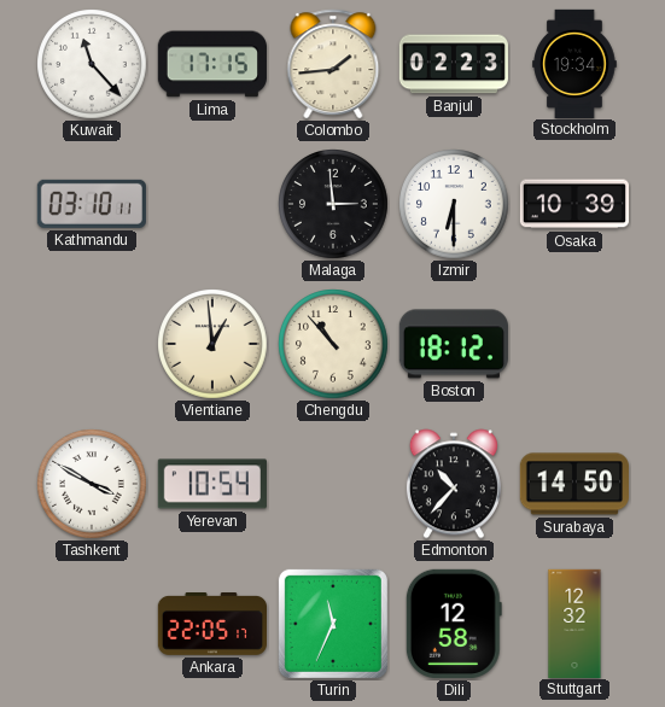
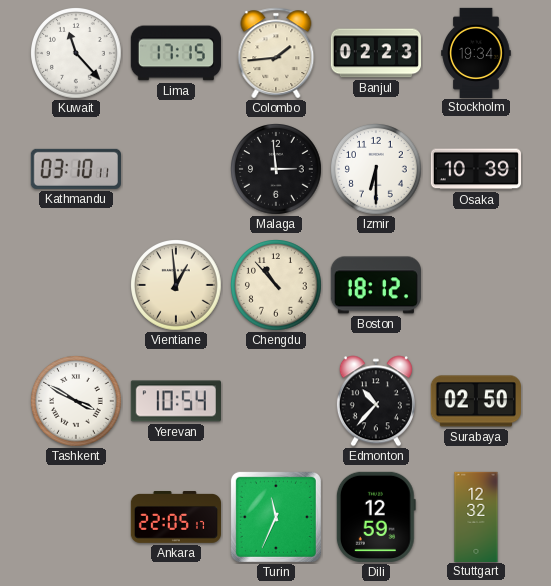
Surabaya: 14:50 -> 02:50 (475, 401)
Dili: 12:58 -> 12:59 (376, 517)
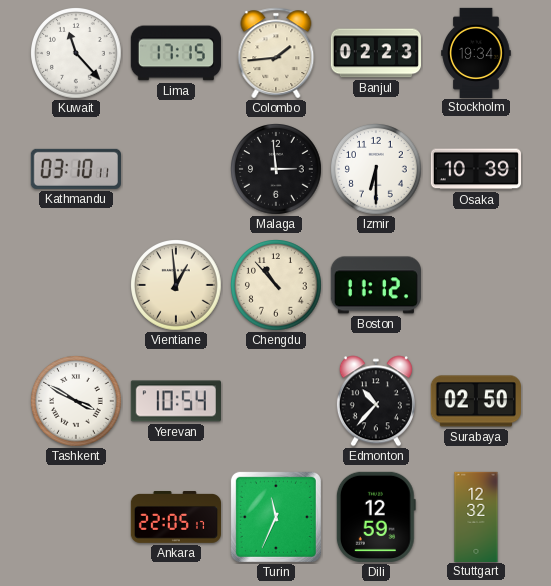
Boston: 18:12 -> 11:12 (376, 285)
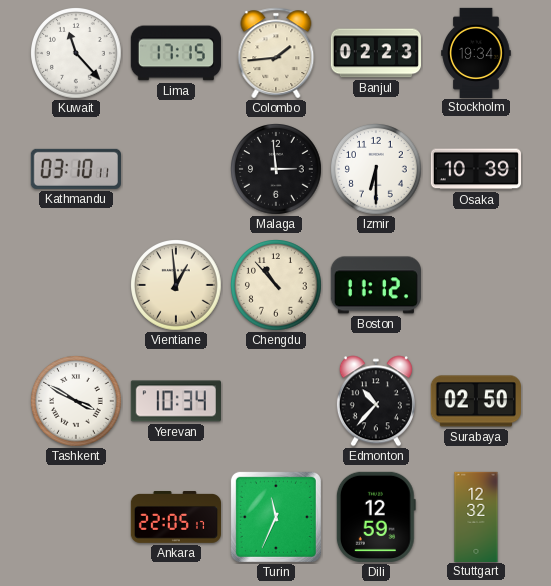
Yerevan: 10:54 -> 10:34 (176, 401)
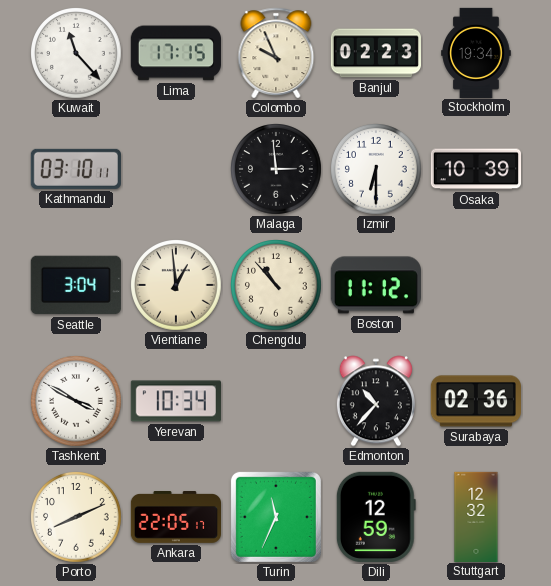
Colombo: 1:44 -> 9:56 (276, 53)
Seattle: none -> 3:04 (76, 285)
Surabaya: 02:50 -> 02:36 (475, 401)
Porto: none -> 8:11 (76, 518)
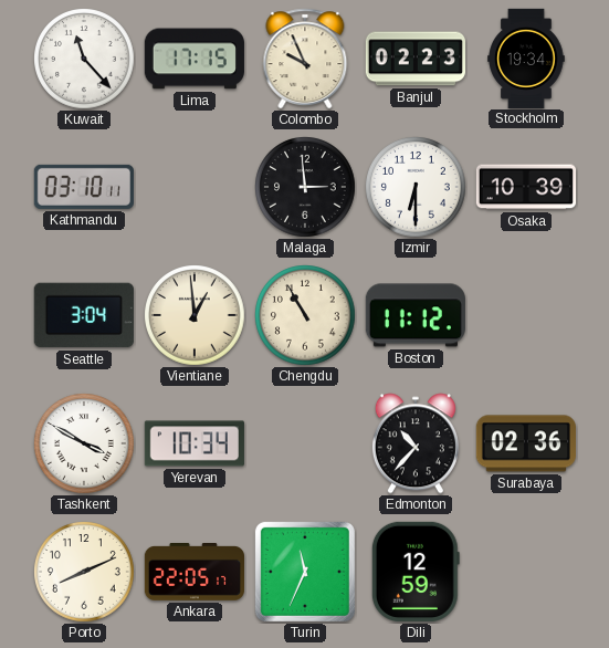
Chengdu: 10:53 -> 10:55 (305, 316)
Stuttgart: 12:32 -> none (476, 516)
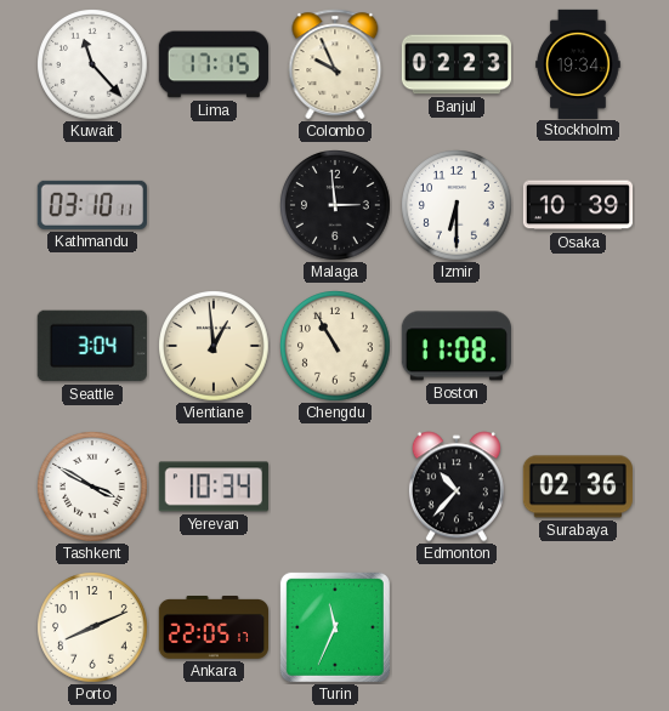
Boston: 11:12 -> 11:08 (457, 346)
Dili: 12:59 -> none (416, 572)
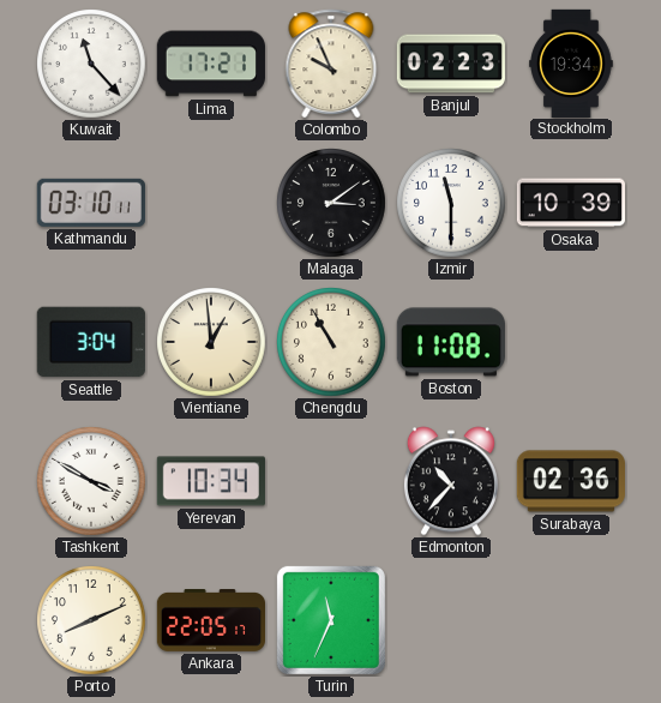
Lima: 17:15 -> 17:21 (211, 64)
Malaga: 2:59 -> 3:09 (331, 204)
Izmir: 6:30 -> 11:30 (451, 204)
